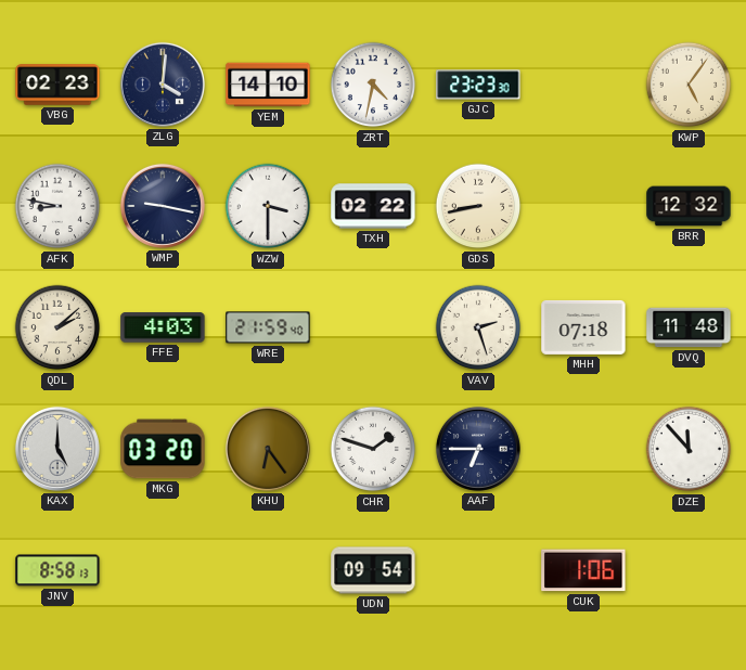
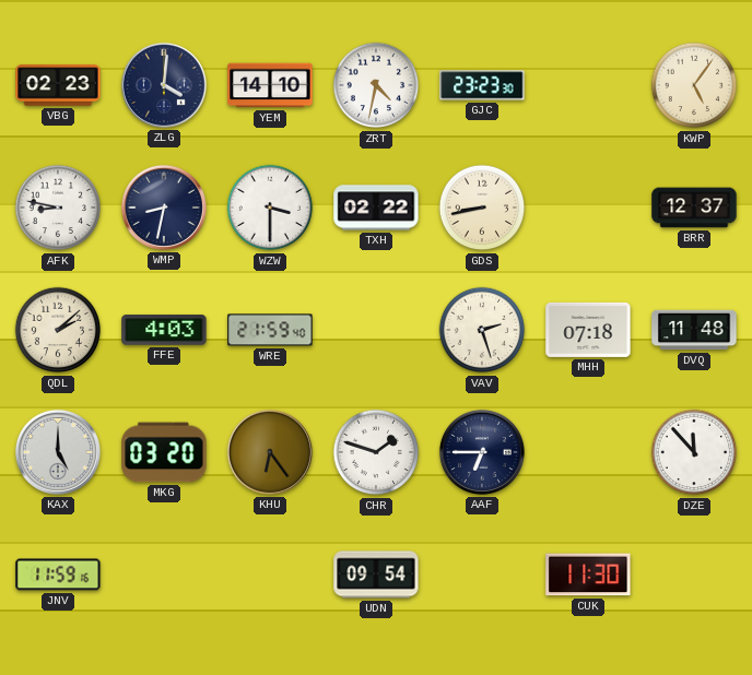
WMP: 9:17 -> 8:32 (164, 208)
BRR: 12:32 -> 12:37 (694, 208)
JNV: 8:58 -> 11:59 (58, 575)
CUK: 1:06 -> 11:30 (588, 575)
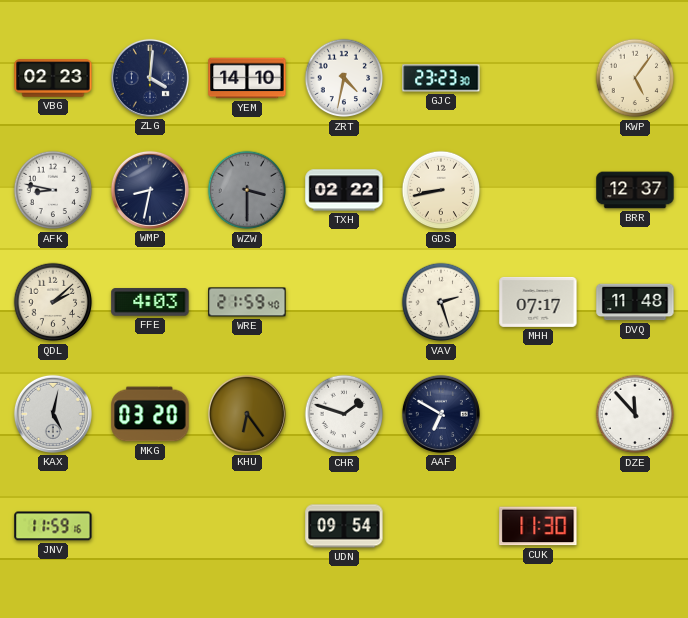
WZW dial: white -> grey (247, 190)
MHH: 07:18 -> 07:17 (538, 302)
KAX: 5:00 -> 5:02 (53, 414)
AAF: 6:45 -> 6:50 (441, 414)
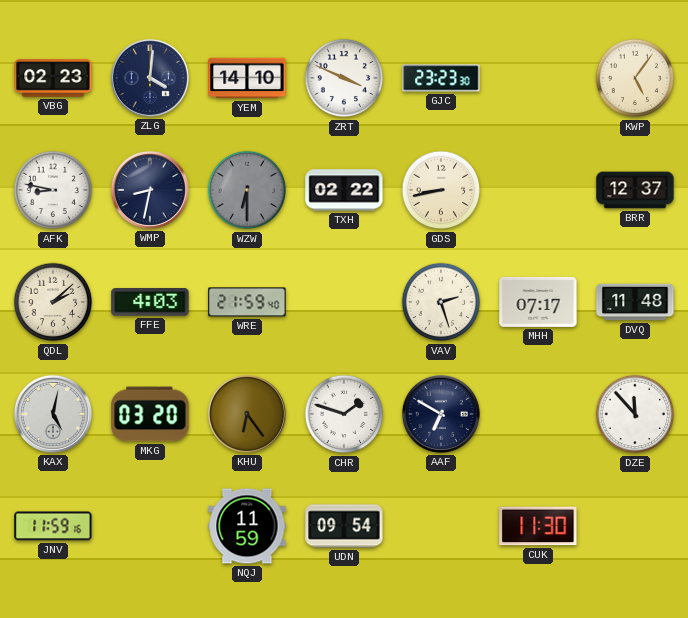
ZRT: 4:32 -> 3:49 (344, 78)
WZW: 3:30 -> 6:30 (247, 190)
NQJ: none -> 11:59 (247, 526)
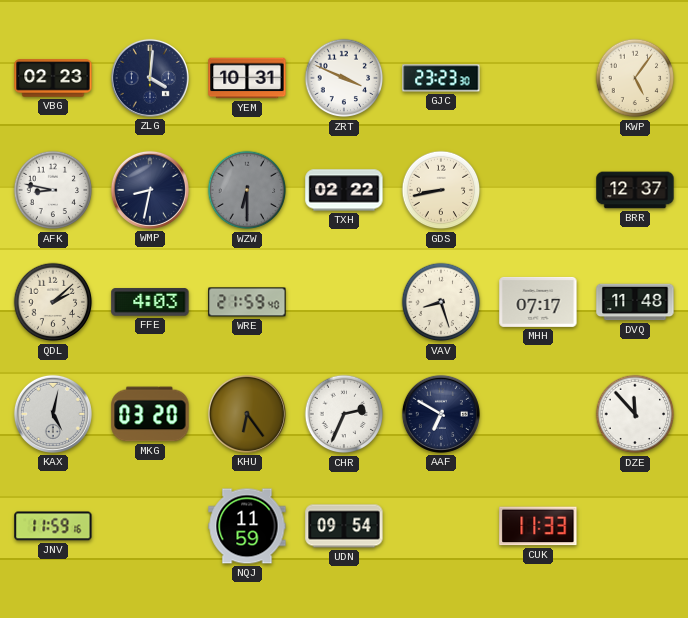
YEM: 14:10 -> 10:31 (247, 78)
VAV: 2:27 -> 8:27 (441, 302)
CHR: 1:48 -> 2:34 (344, 414)
CUK: 11:30 -> 11:33 (538, 526)
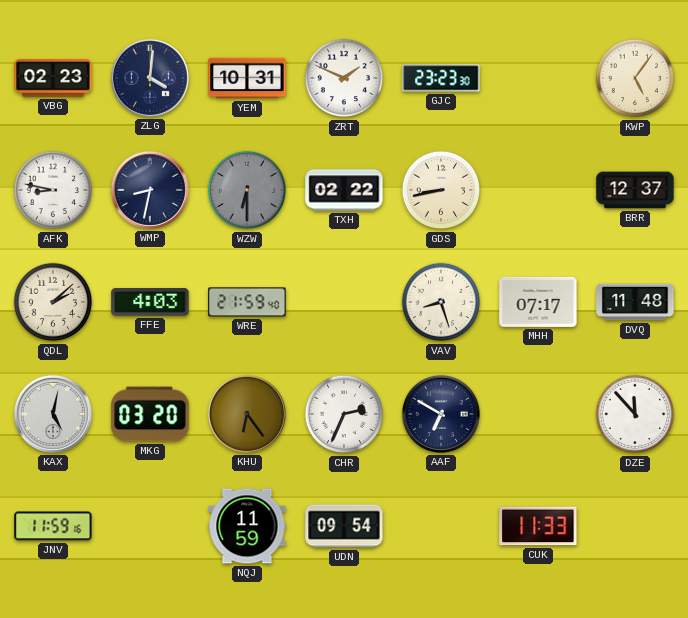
ZRT: 3:49 -> 1:49 (344, 78)
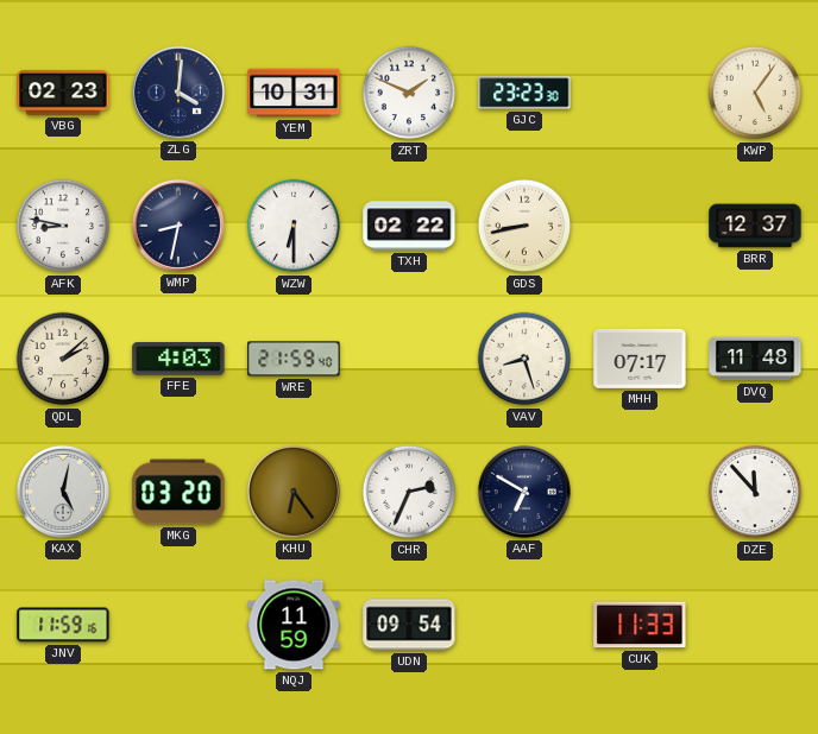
WZW dial: grey -> white (294, 226)
